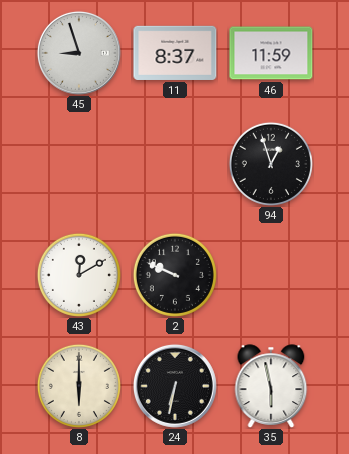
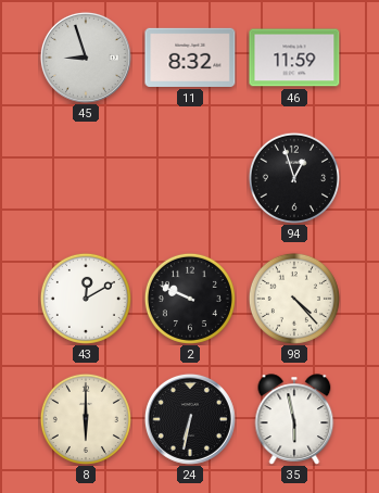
11: 8:37 -> 8:32 (190, 58)
98: none -> 4:23 (294, 299)
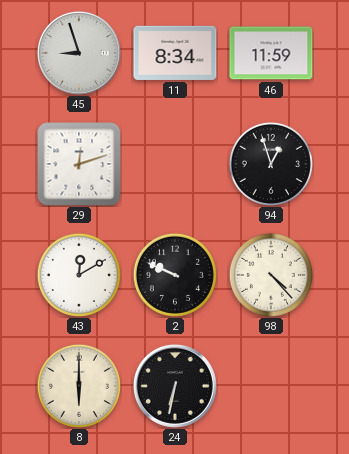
11: 8:32 -> 8:34 (175, 53)
29: none -> 12:12 (79, 164)
35: 5:58 -> none (294, 419)
